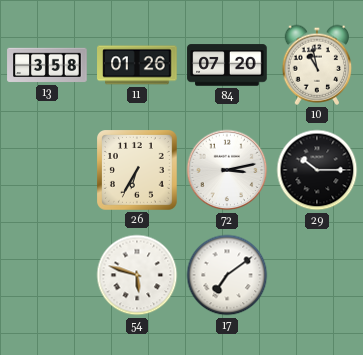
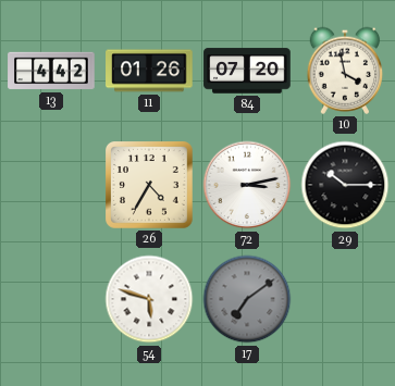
13: 3:58 -> 4:42 (51, 71)
10: 10:58 -> 3:58 (345, 71)
26: 6:35 -> 4:35 (150, 186)
17 dial: white -> grey (247, 299)
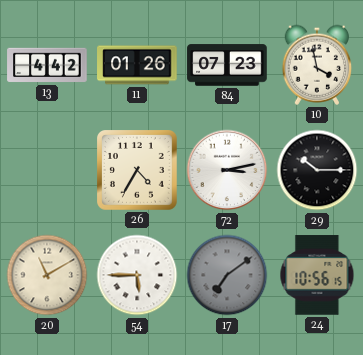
84: 07:20 -> 07:23 (227, 65)
20: none -> 11:10 (47, 275)
54: 5:48 -> 5:45 (137, 275)
24: none -> 10:56 (317, 275)
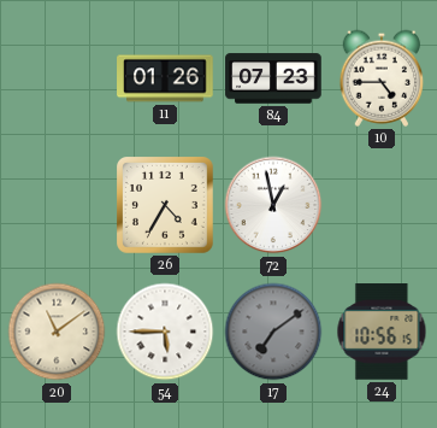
13: 4:42 -> none (47, 65)
10: 3:58 -> 4:45 (382, 78)
72: 3:13 -> 12:58 (273, 205)
29: 10:15 -> none (317, 170)
20: 11:10 -> 11:09 (57, 332)
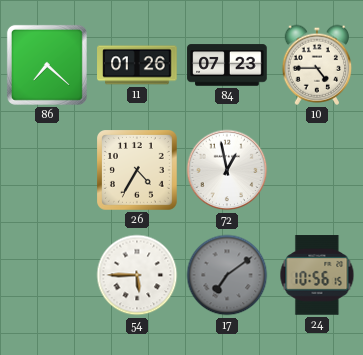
86: none -> 7:22 (47, 65)
20: 11:09 -> none (57, 332)
